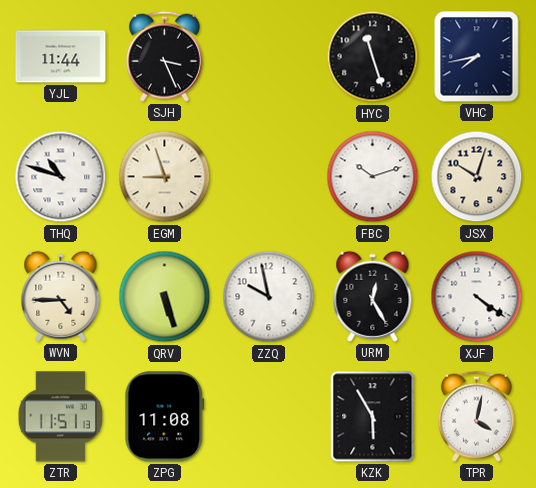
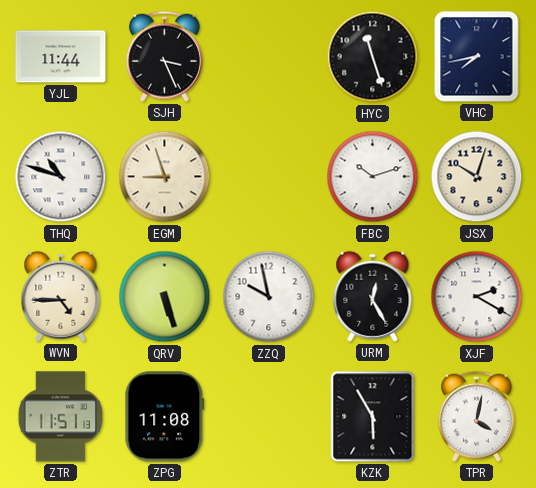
XJF: 4:21 -> 2:20 (477, 297)
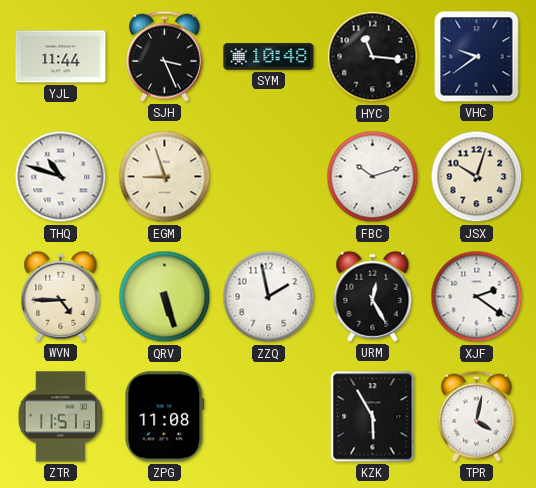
SYM: none -> 10:48 (269, 57)
HYC: 11:27 -> 11:16 (373, 57)
VHC: 7:43 -> 9:39 (477, 57)
ZZQ: 9:58 -> 1:58 (269, 297)
XJF: 2:20 -> 2:21 (477, 297)
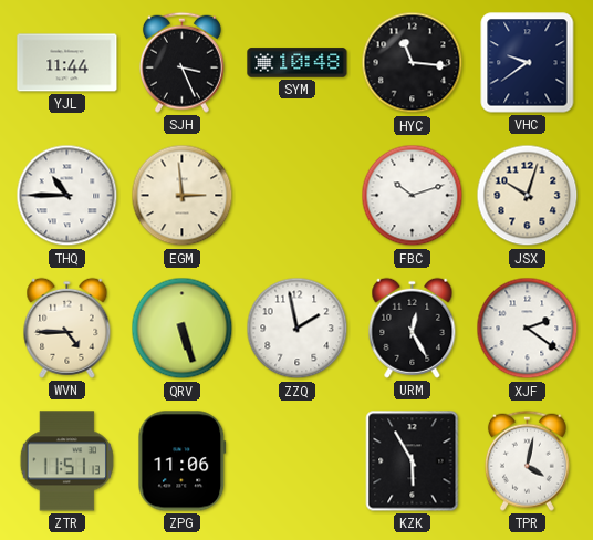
THQ: 10:48 -> 10:45 (67, 196)
EGM: 8:57 -> 2:59 (183, 196)
ZPG: 11:08 -> 11:06 (183, 461)
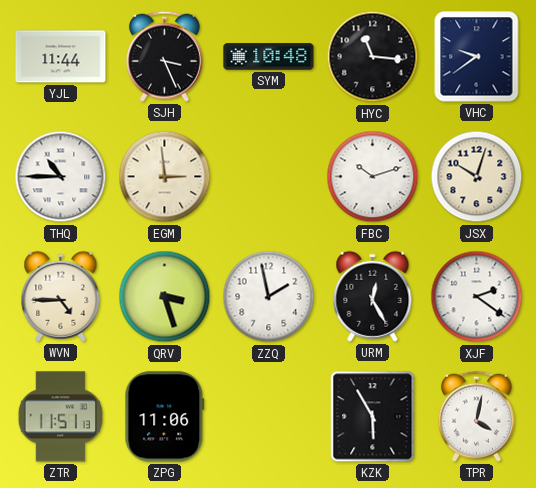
QRV: 5:27 -> 3:27 (165, 297)
